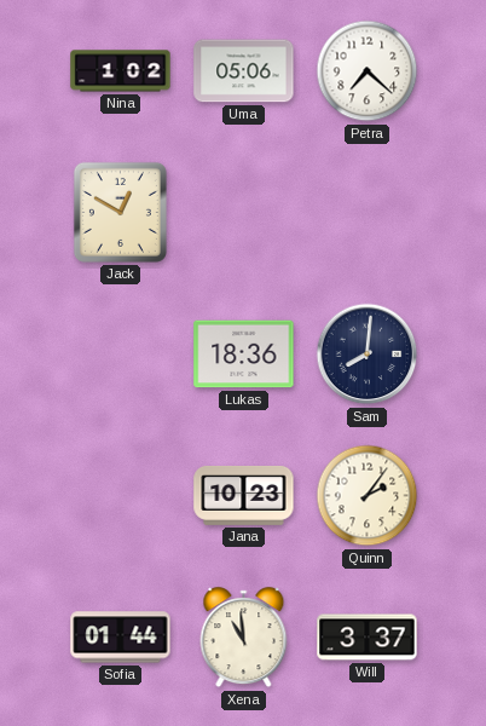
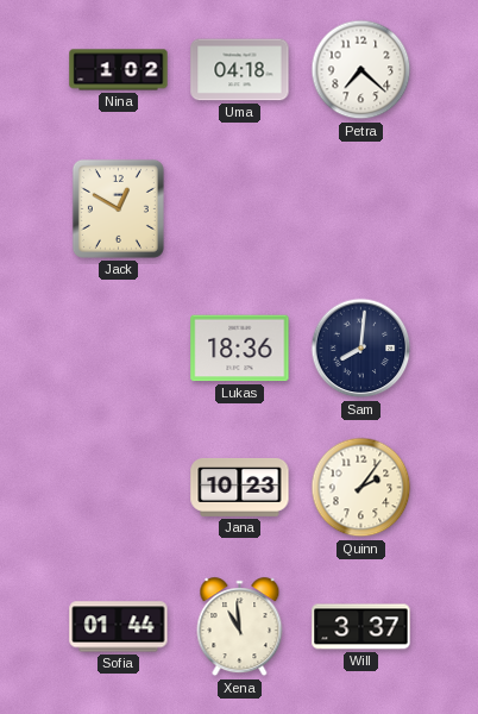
Uma: 05:06 -> 04:18 (240, 70)
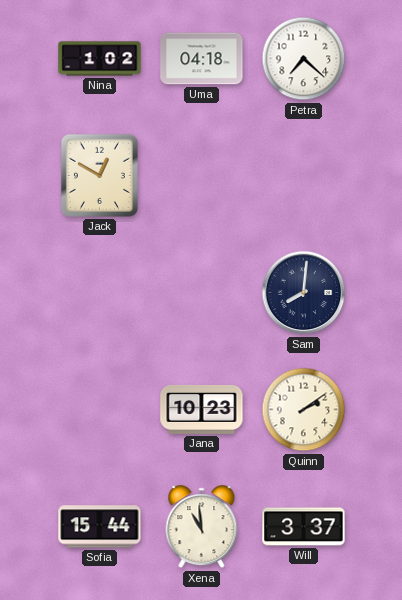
Lukas: 18:36 -> none (240, 349)
Quinn: 2:06 -> 2:09 (304, 410)
Sofia: 01:44 -> 15:44 (100, 527)
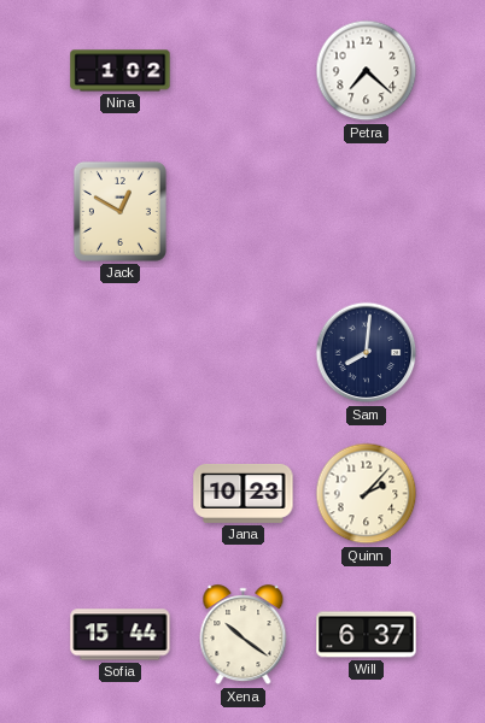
Uma: 04:18 -> none (202, 59)
Quinn: 2:09 -> 2:07 (367, 494)
Xena: 10:59 -> 10:21 (244, 635)
Will: 3:37 -> 6:37 (367, 635)
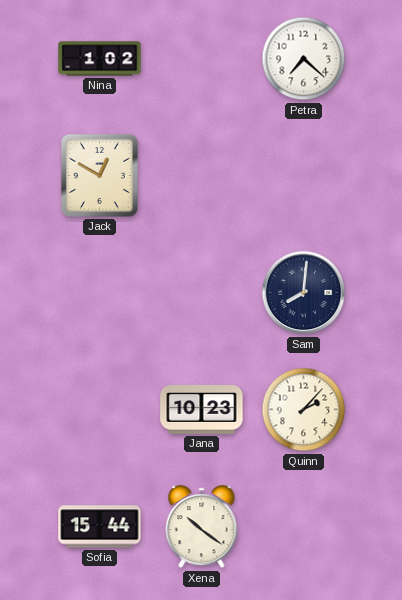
Will: 6:37 -> none (367, 635)
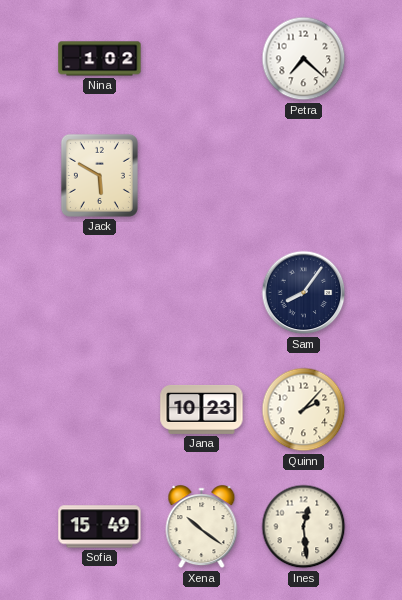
Jack: 12:50 -> 5:50 (99, 175)
Sam: 8:01 -> 8:06 (304, 293)
Sofia: 15:44 -> 15:49 (100, 527)
Ines: none -> 12:29 (304, 527)
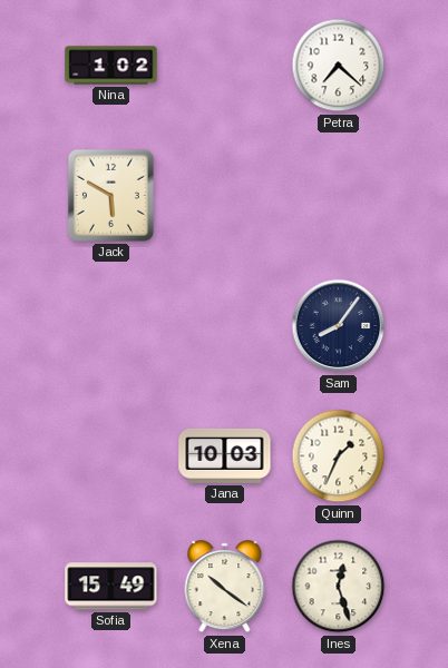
Jana: 10:23 -> 10:03 (225, 455)
Quinn: 2:07 -> 1:34 (339, 456)
Ines: 12:29 -> 12:27 (339, 587)
